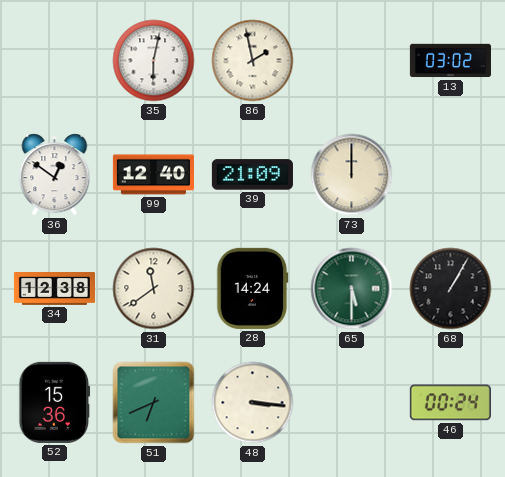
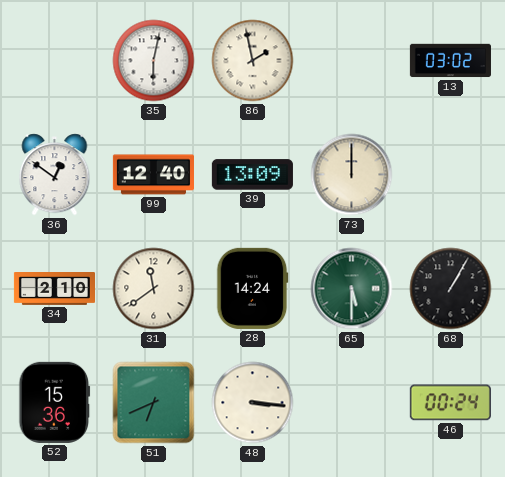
39: 21:09 -> 13:09 (252, 175)
34: 12:38 -> 2:10 (54, 289)
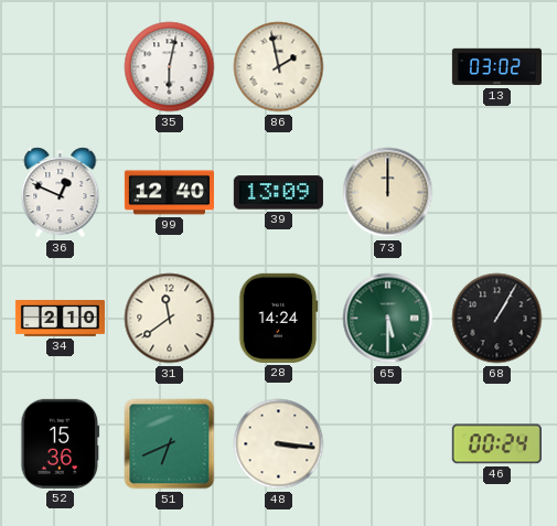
36: 12:51 -> 12:49 (61, 193)
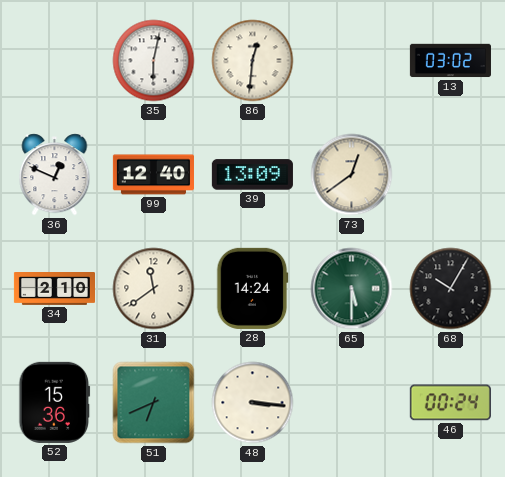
86: 1:58 -> 12:31 (253, 61)
73: 12:00 -> 12:39 (352, 175)
68: 1:05 -> 10:05 (451, 289)
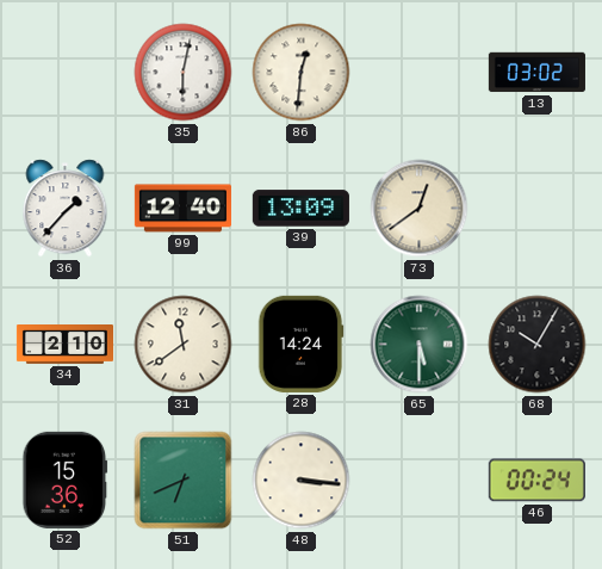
36: 12:49 -> 1:37 (66, 209)
